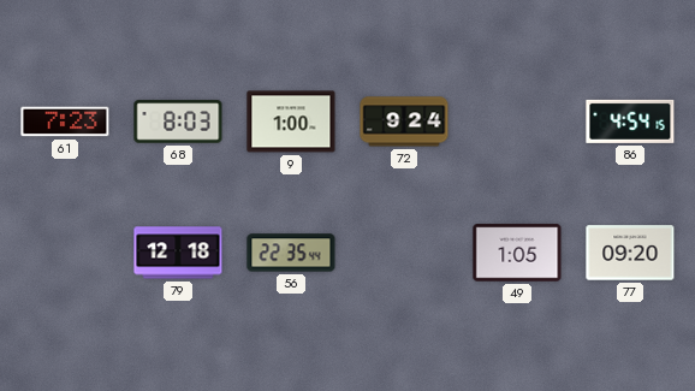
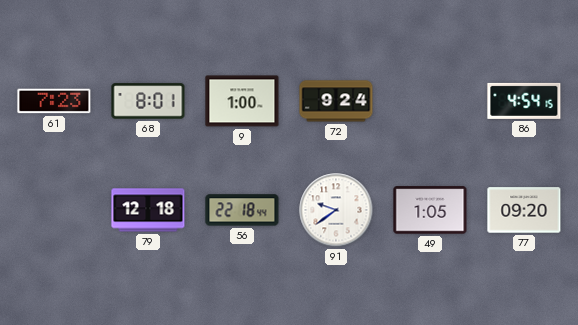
68: 8:03 -> 8:01 (148, 101)
56: 22:35 -> 22:18 (242, 210)
91: none -> 9:39 (336, 210)
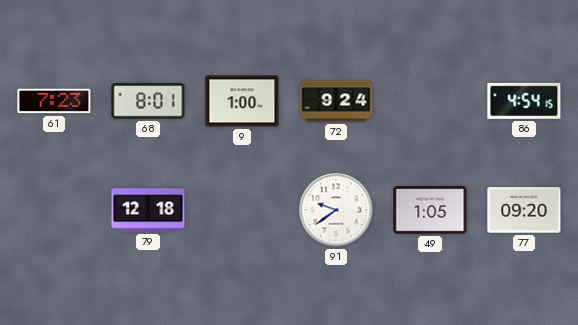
56: 22:18 -> none (242, 210)
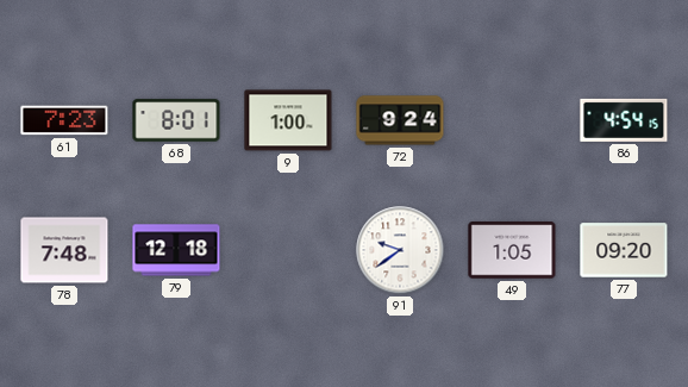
78: none -> 7:48 (64, 250)
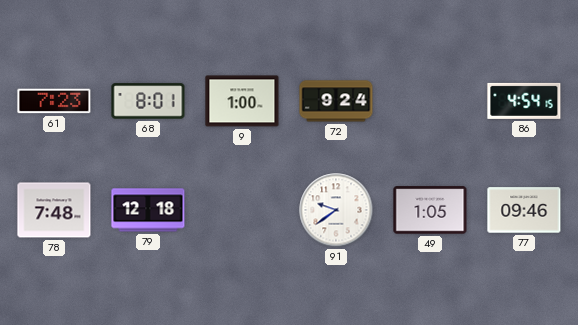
77: 09:20 -> 09:46 (524, 210)
